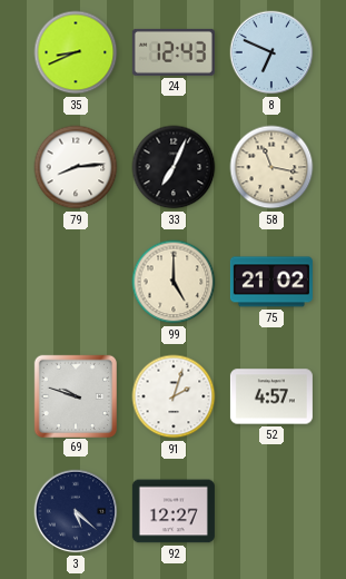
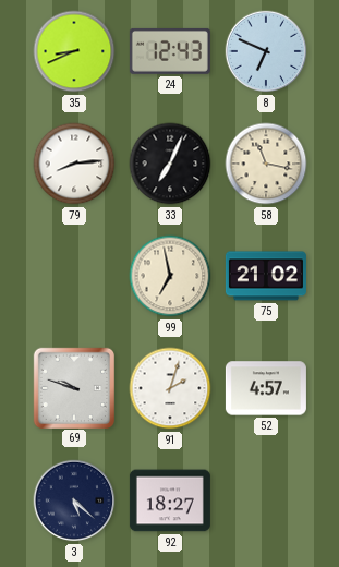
99: 5:00 -> 6:58 (170, 276)
92: 12:27 -> 18:27 (170, 500)
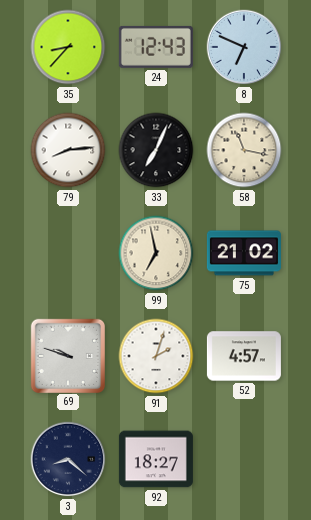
35: 8:41 -> 8:37 (68, 47)
3: 5:22 -> 8:22 (68, 459)
